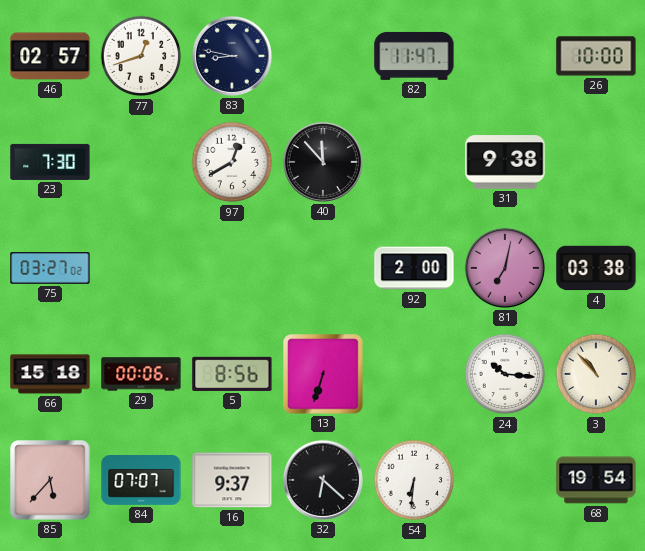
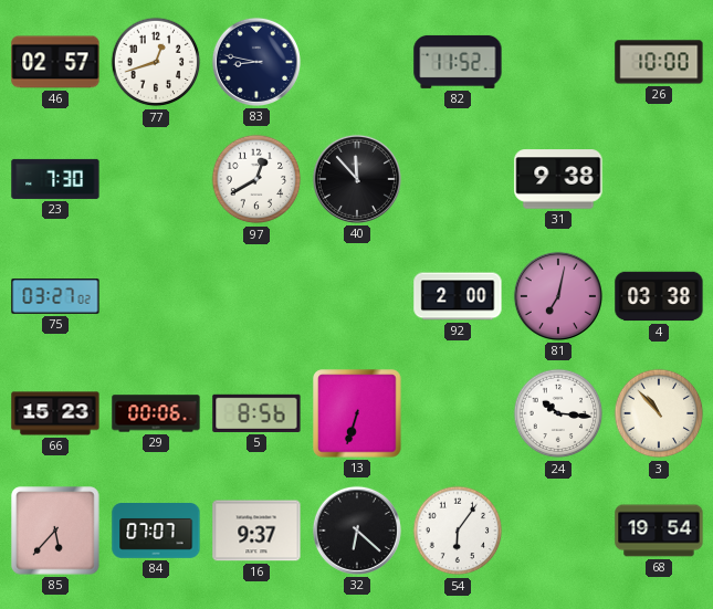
82: 11:47 -> 11:52 (458, 62)
66: 15:18 -> 15:23 (55, 413)
54: 6:31 -> 6:06 (458, 531)
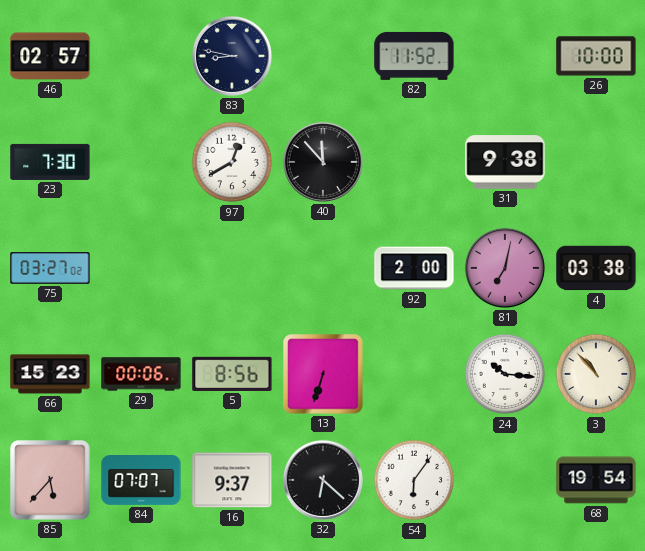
77: 12:42 -> none (156, 62)
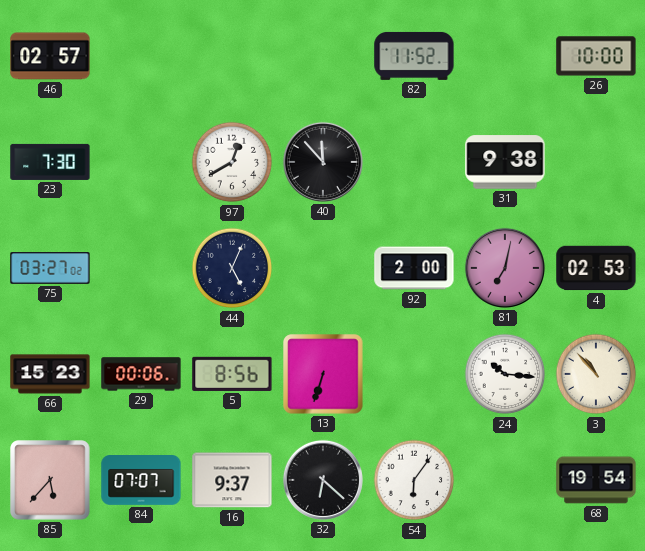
83: 8:47 -> none (232, 56)
44: none -> 5:04 (232, 268)
4: 03:38 -> 02:53 (596, 268)
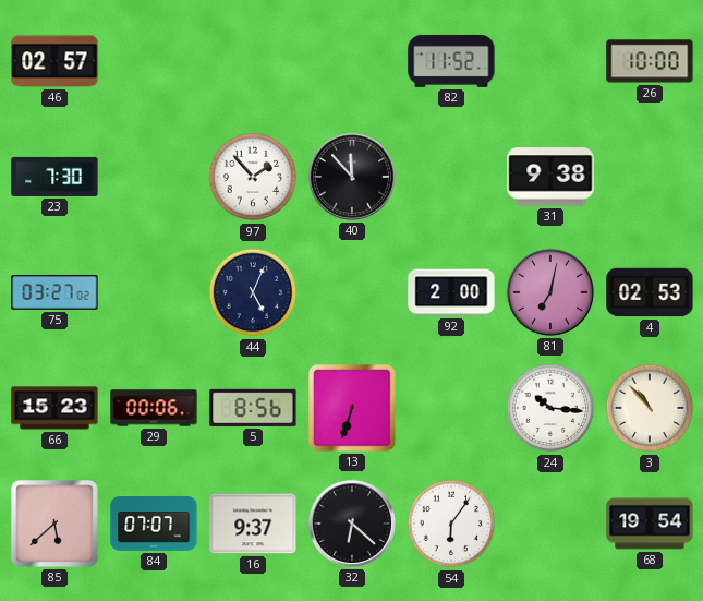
97: 12:40 -> 1:53 (253, 177)
85: 5:37 -> 5:38 (54, 524)
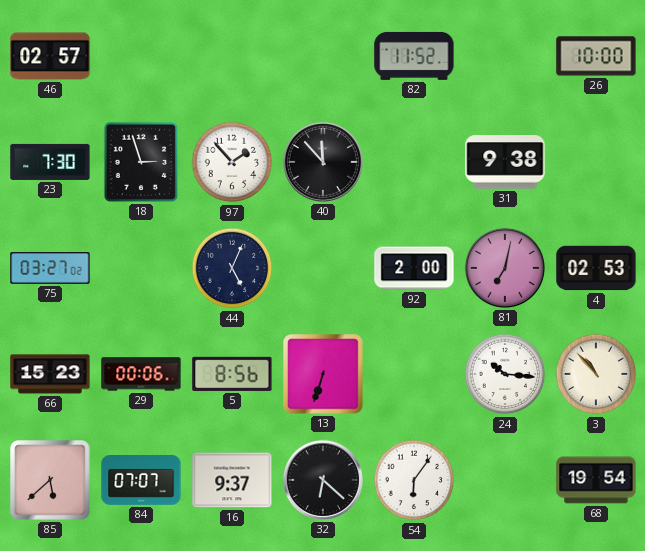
18: none -> 2:57 (141, 162)
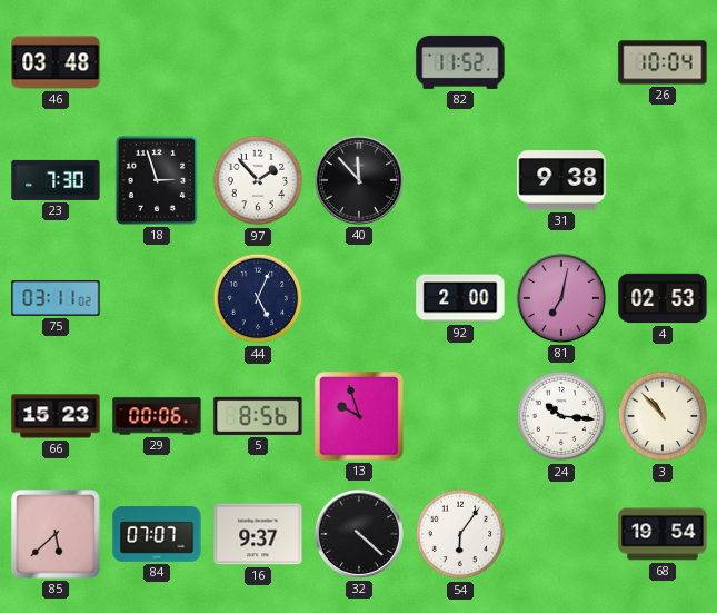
46: 02:57 -> 03:48 (56, 62)
26: 10:00 -> 10:04 (663, 62)
75: 03:27 -> 03:11 (56, 298)
13: 6:33 -> 9:57 (359, 416)
32: 6:22 -> 4:22 (359, 534)
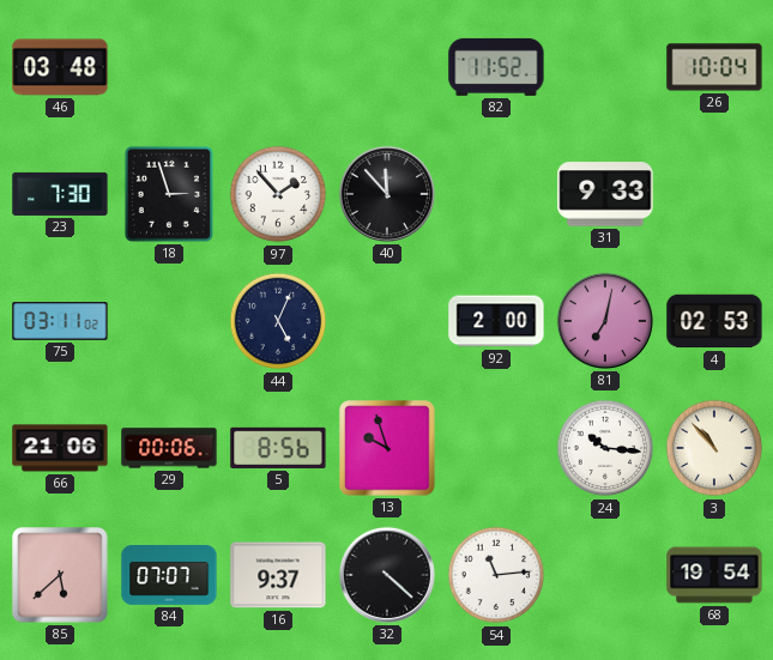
31: 9:38 -> 9:33 (605, 194)
66: 15:23 -> 21:06 (60, 448)
54: 6:06 -> 11:14 (496, 575)
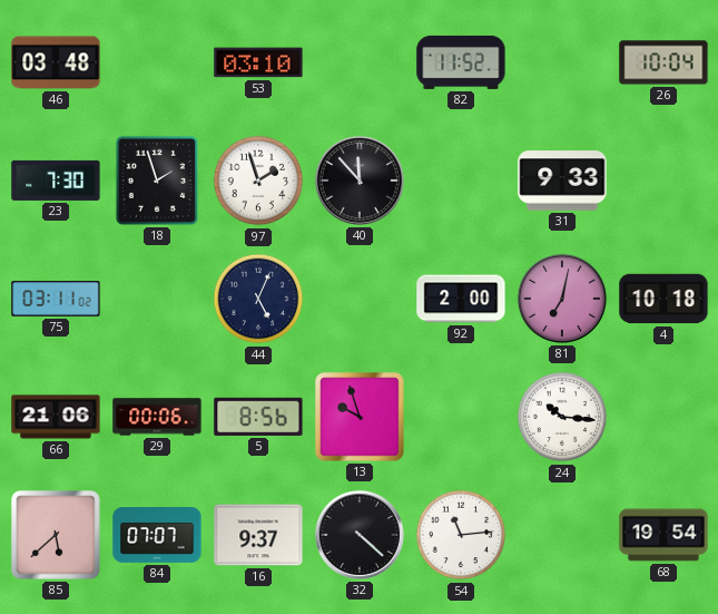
53: none -> 03:10 (258, 62)
18: 2:57 -> 1:57 (157, 181)
97: 1:53 -> 1:57 (258, 181)
4: 02:53 -> 10:18 (663, 299)
3: 10:53 -> none (714, 448)
